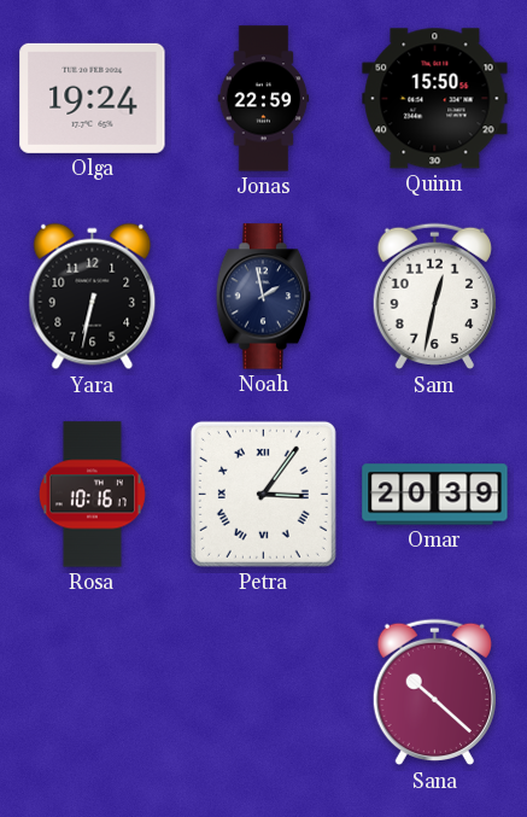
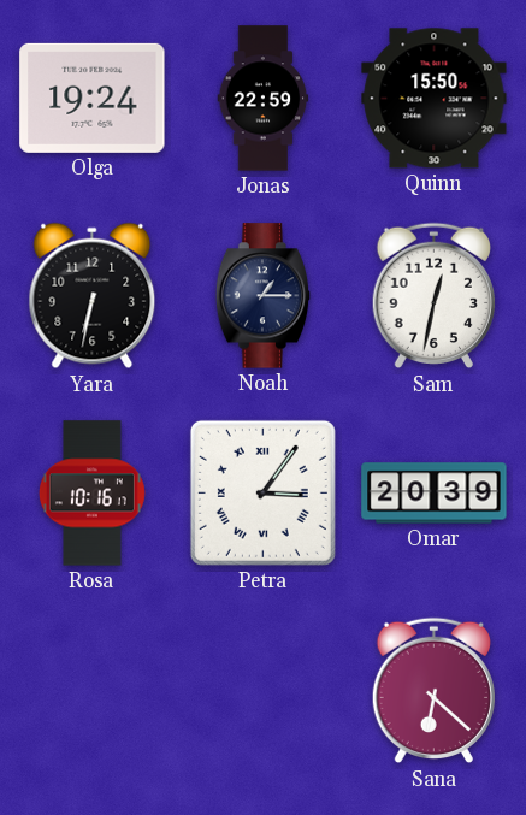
Noah: 1:58 -> 1:15 (264, 296)
Sana: 10:22 -> 6:22 (433, 691)
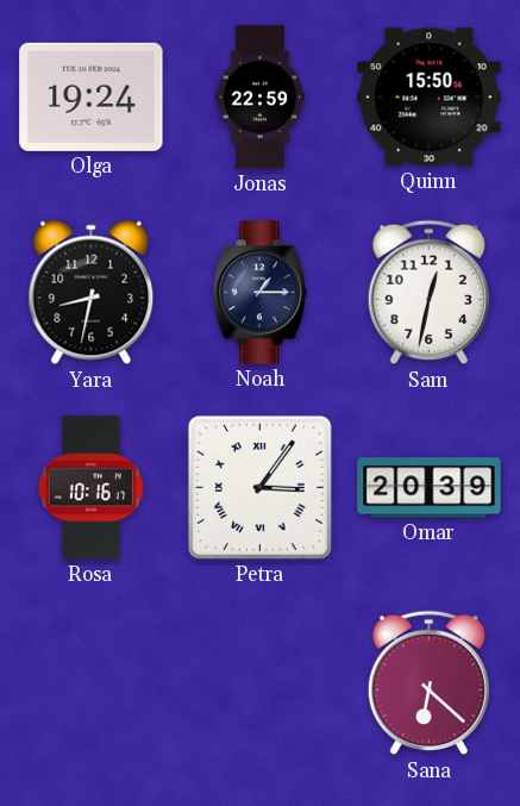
Yara: 6:32 -> 8:32 (92, 293)
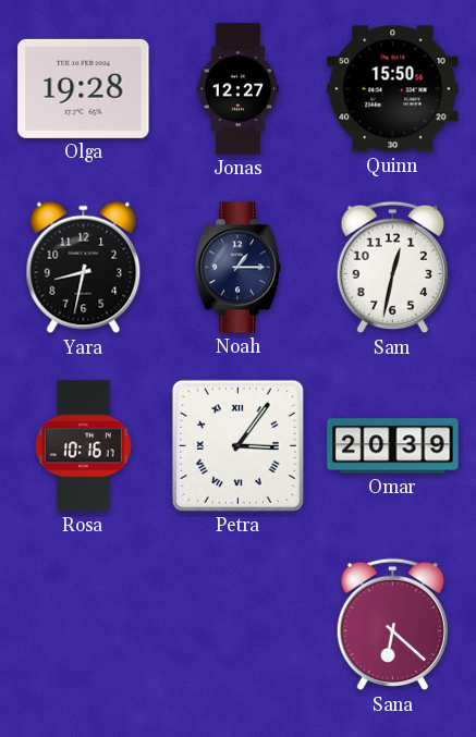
Olga: 19:24 -> 19:28 (84, 88)
Jonas: 22:59 -> 12:27 (239, 89)
